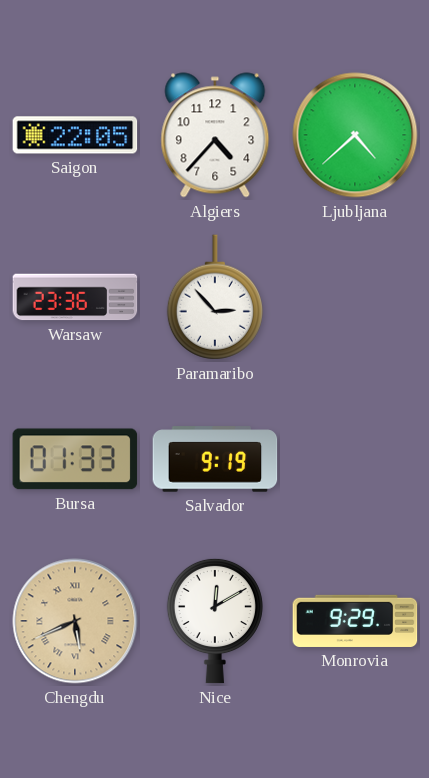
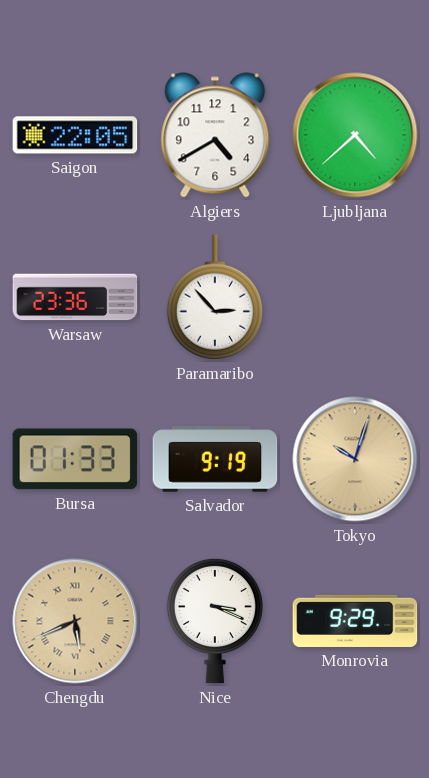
Algiers: 4:37 -> 4:40 (215, 135)
Tokyo: none -> 10:03 (355, 459)
Nice: 12:10 -> 3:19 (215, 621)
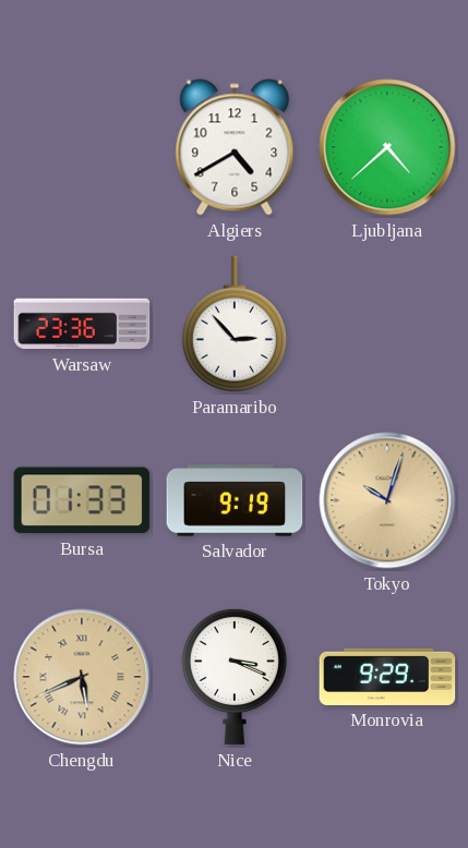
Saigon: 22:05 -> none (75, 135)
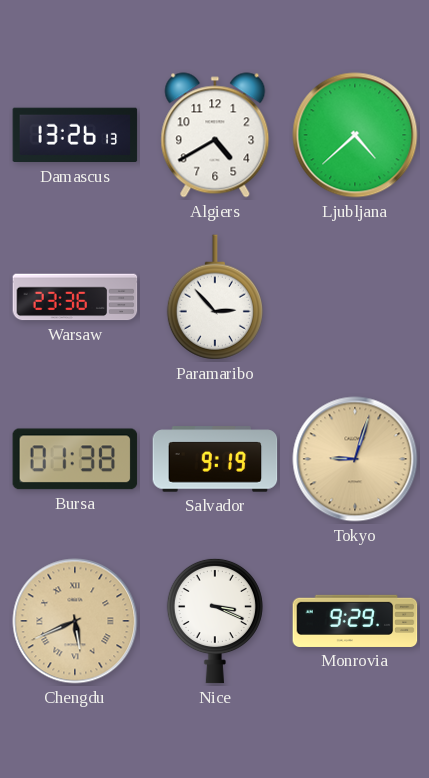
Damascus: none -> 13:26 (75, 135)
Bursa: 01:33 -> 01:38 (75, 459)
Tokyo: 10:03 -> 9:03 (355, 459)
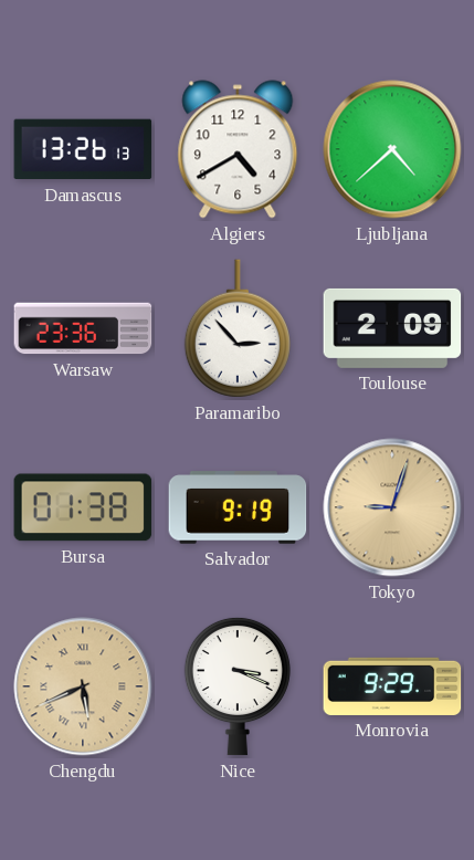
Toulouse: none -> 2:09 (392, 328)
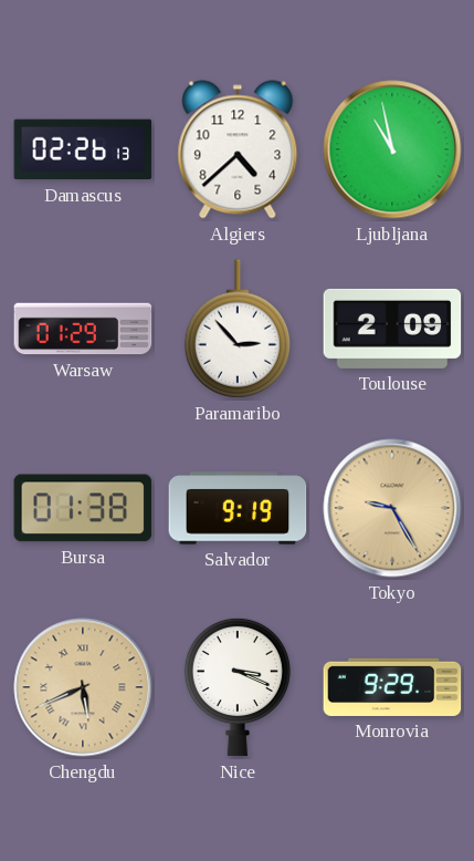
Damascus: 13:26 -> 02:26 (83, 149)
Algiers: 4:40 -> 4:38 (238, 149)
Ljubljana: 4:38 -> 10:58 (392, 149)
Warsaw: 23:36 -> 01:29 (83, 329)
Tokyo: 9:03 -> 9:25 (392, 508)
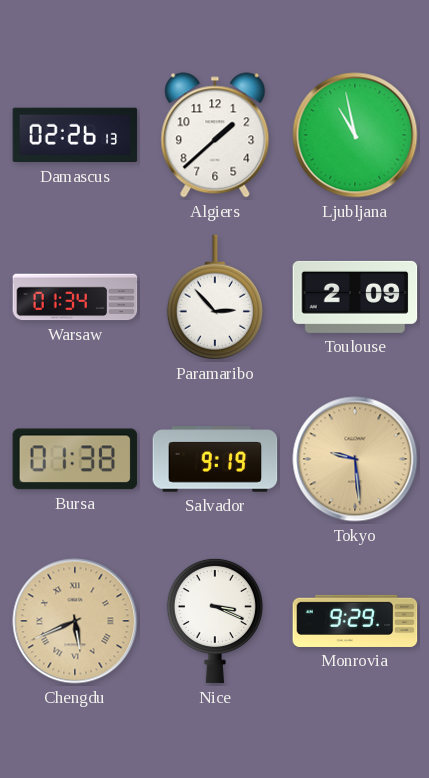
Algiers: 4:38 -> 1:38 (215, 135)
Warsaw: 01:29 -> 01:34 (75, 297)
Tokyo: 9:25 -> 9:29 (355, 459)
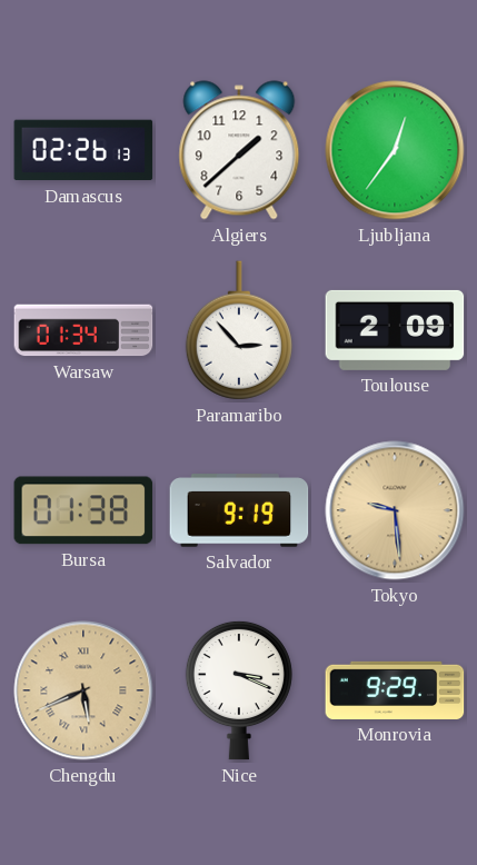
Ljubljana: 10:58 -> 12:36 (395, 150)
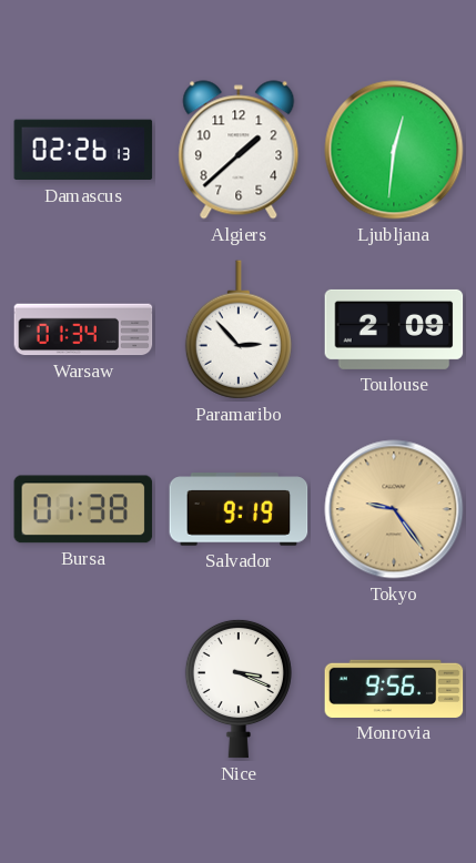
Ljubljana: 12:36 -> 12:31 (394, 150)
Tokyo: 9:29 -> 9:24 (394, 509)
Chengdu: 5:41 -> none (83, 690)
Monrovia: 9:29 -> 9:56 (394, 689)
